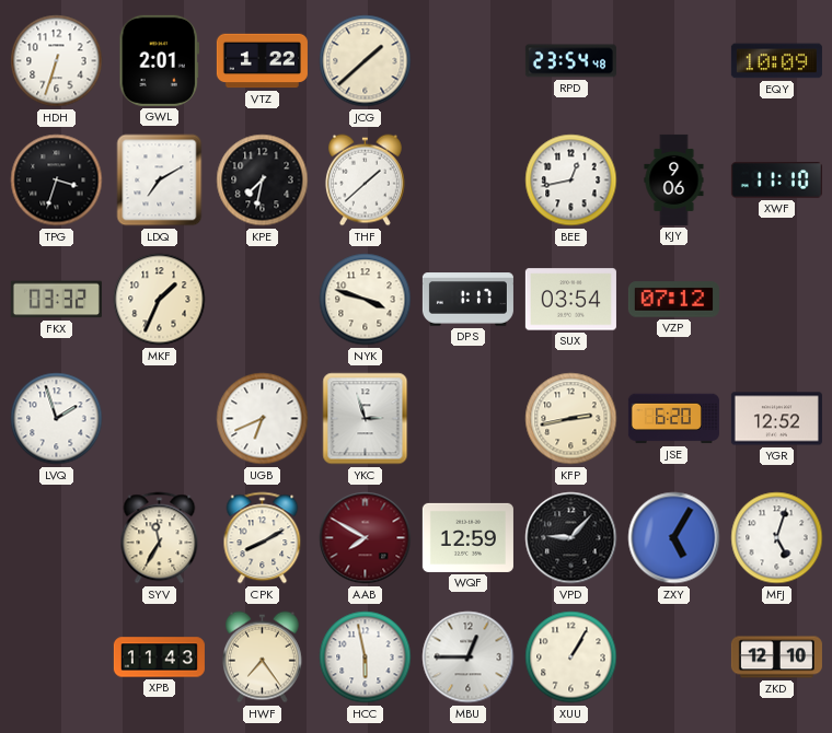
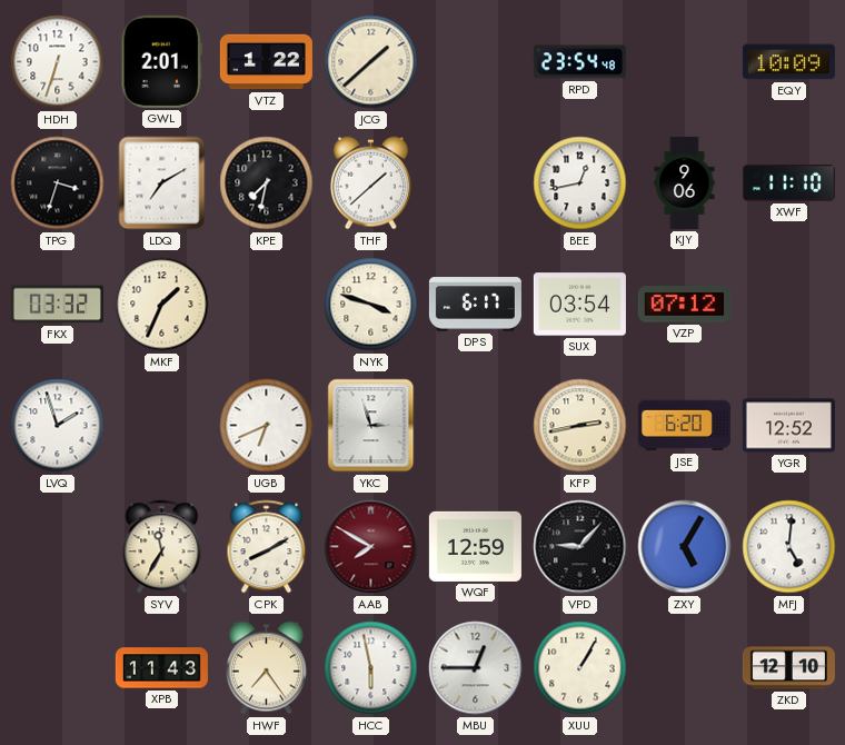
DPS: 1:17 -> 6:17 (475, 305)
MFJ: 5:03 -> 5:01 (789, 547)
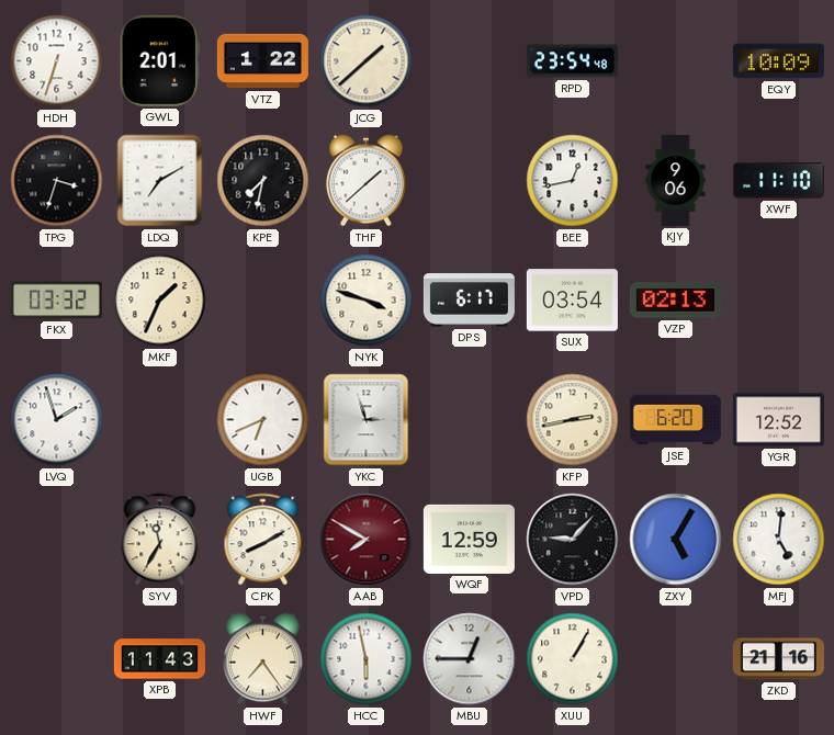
VZP: 07:12 -> 02:13 (675, 301)
ZKD: 12:10 -> 21:16 (778, 659)
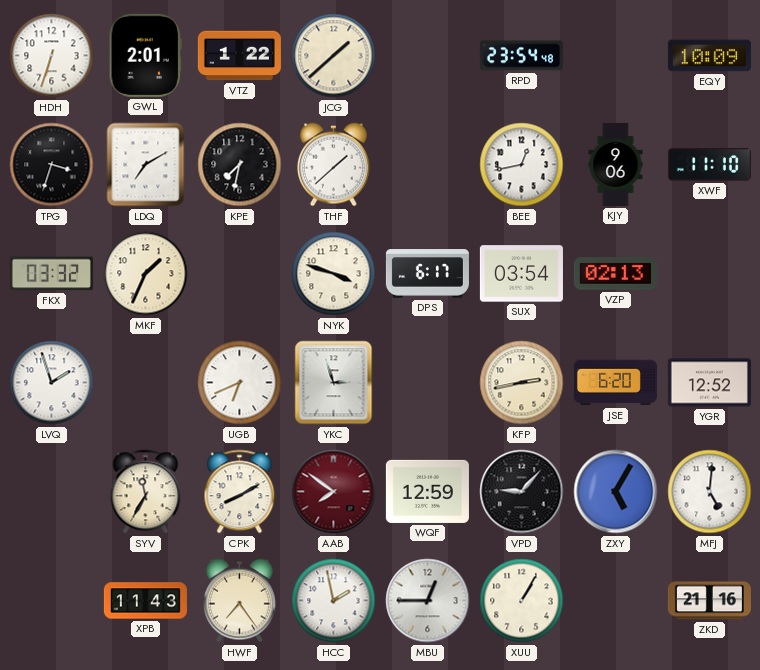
AAB: 7:50 -> 7:51 (334, 492)
HCC: 5:58 -> 1:58 (334, 601)
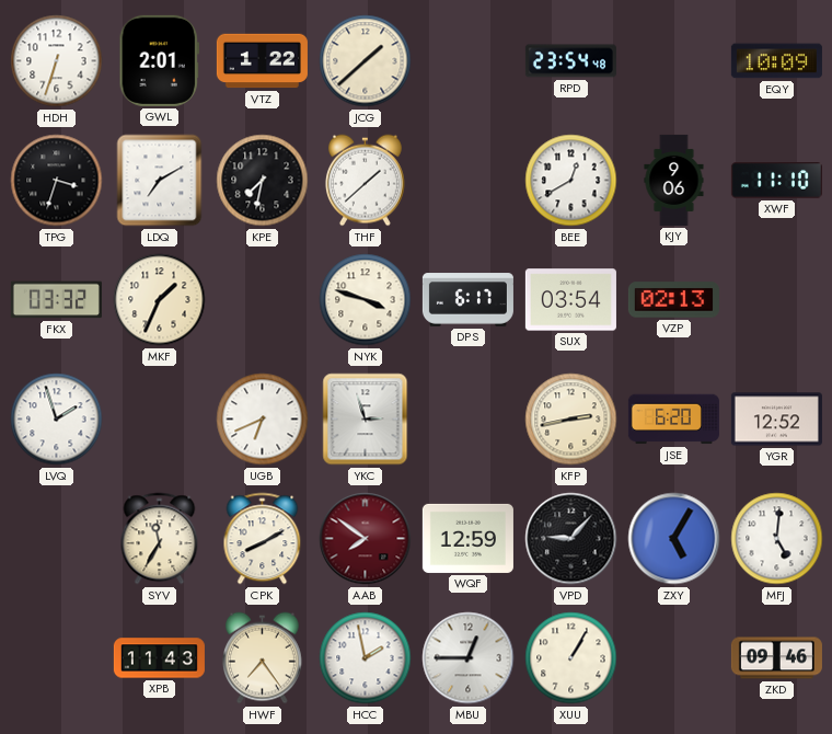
BEE: 12:43 -> 12:40 (571, 181)
ZKD: 21:16 -> 09:46 (776, 658)
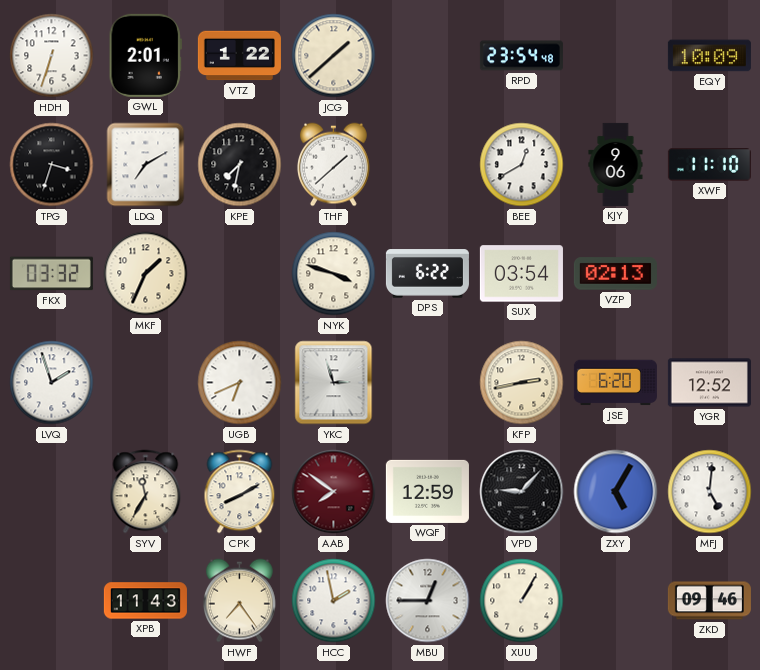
DPS: 6:17 -> 6:22 (427, 274)
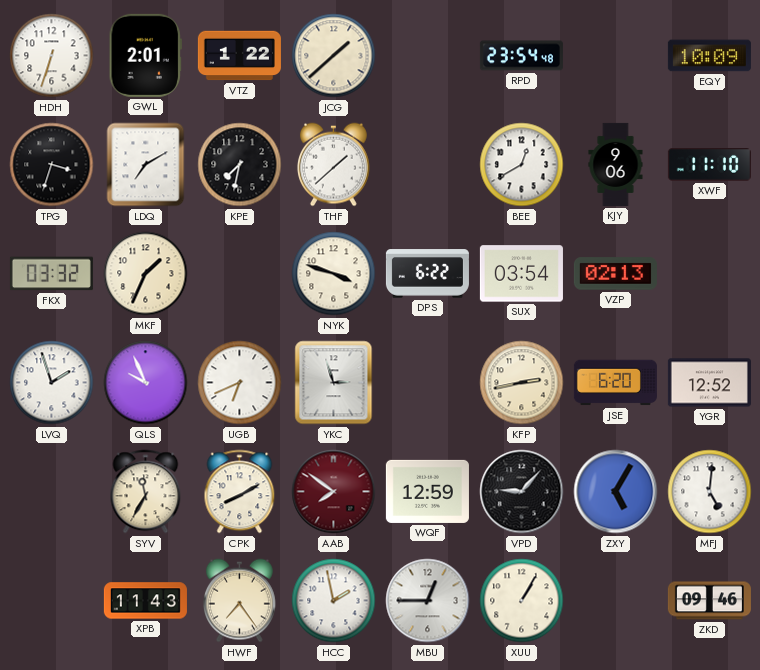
QLS: none -> 9:56 (146, 383)
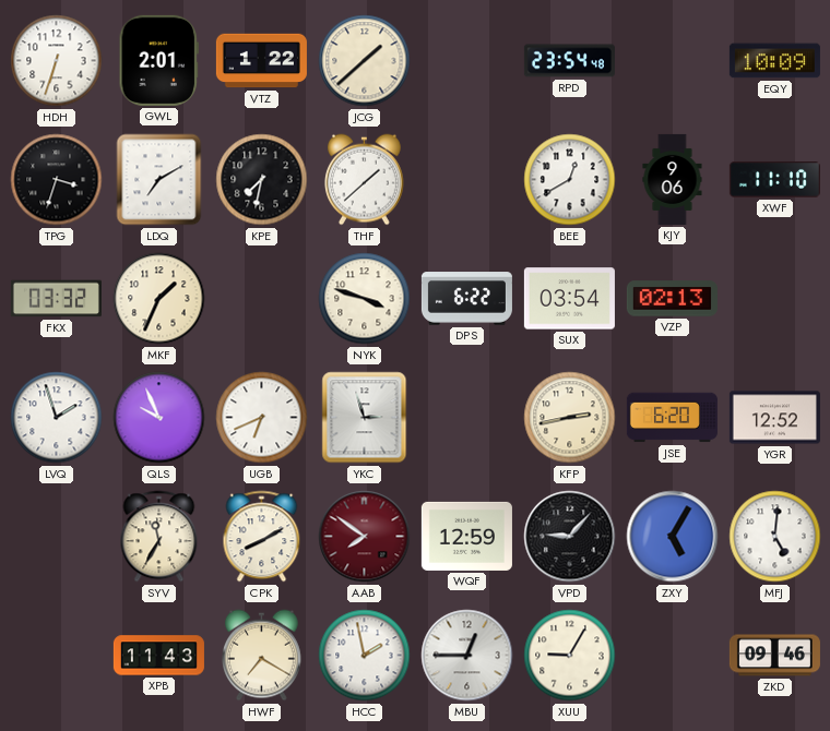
HWF: 7:24 -> 7:20 (261, 656)
XUU: 1:05 -> 9:05 (570, 656)
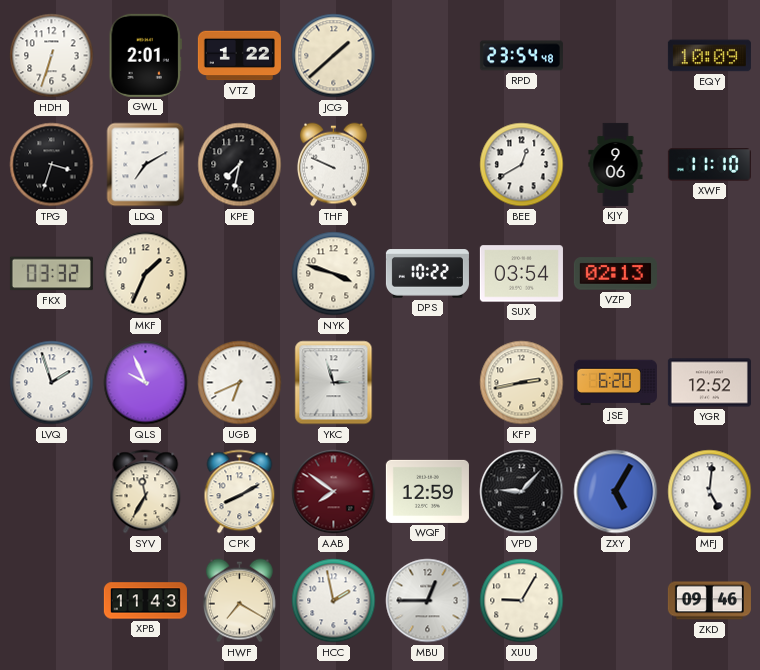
THF: 1:38 -> 9:49 (333, 165)
DPS: 6:22 -> 10:22 (427, 274)
